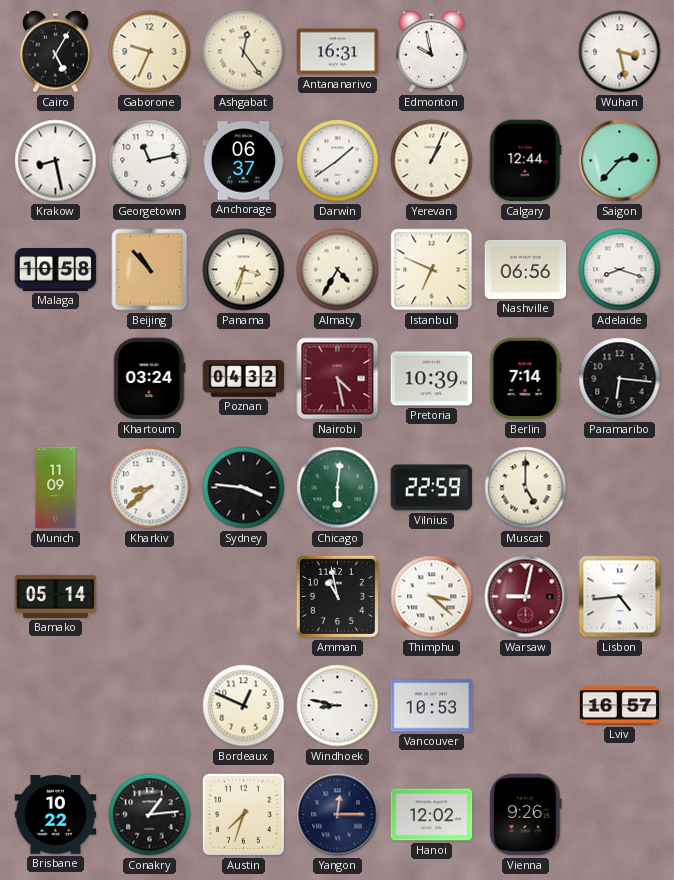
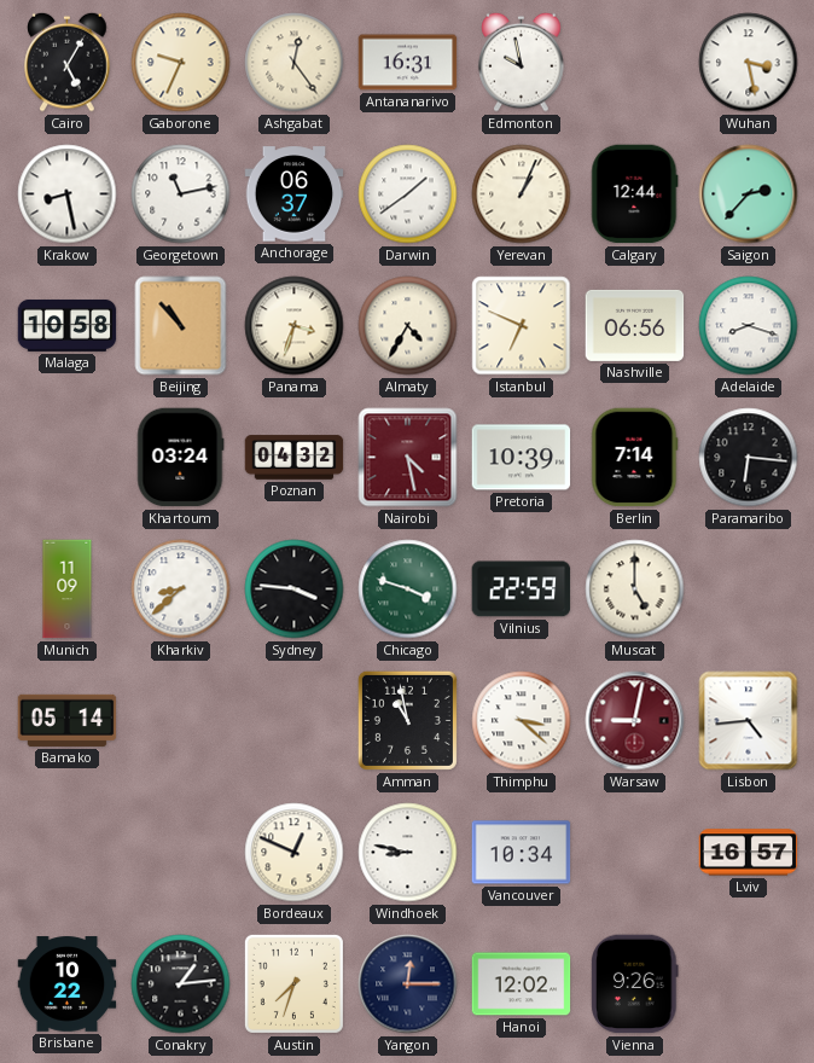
Chicago: 6:01 -> 3:48 (408, 589)
Vancouver: 10:53 -> 10:34 (522, 853)
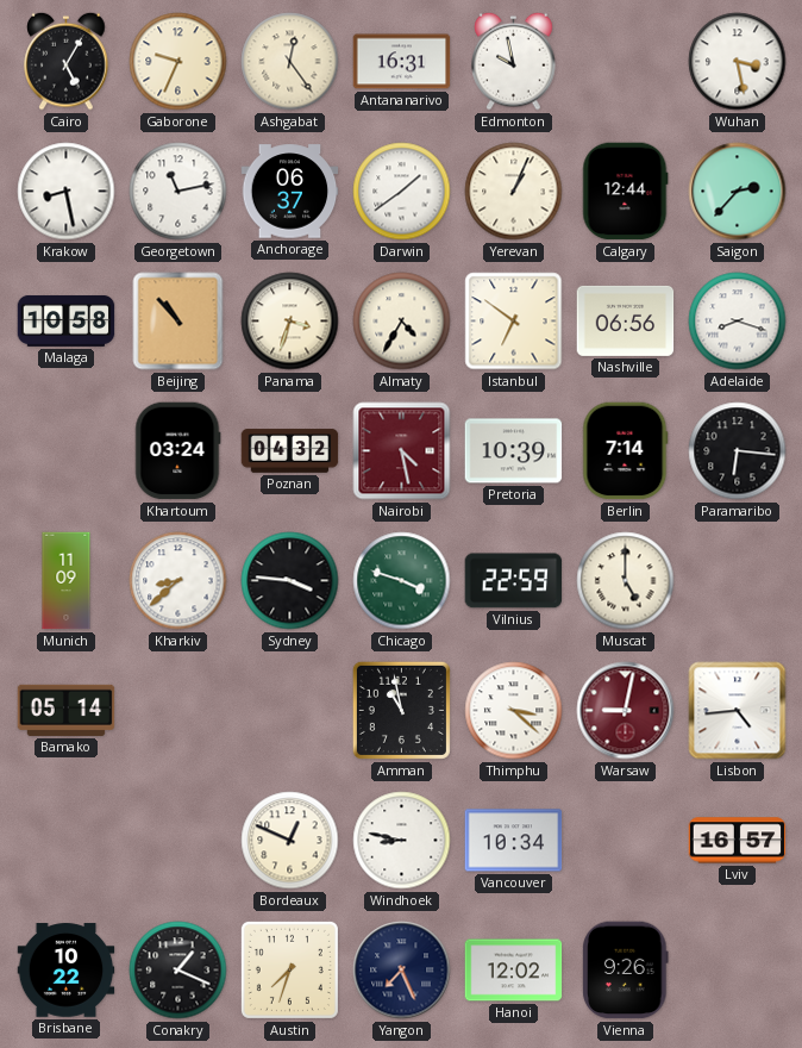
Istanbul: 6:49 -> 6:51 (514, 322)
Conakry: 1:14 -> 1:19 (178, 971)
Yangon: 12:15 -> 7:26 (402, 971)
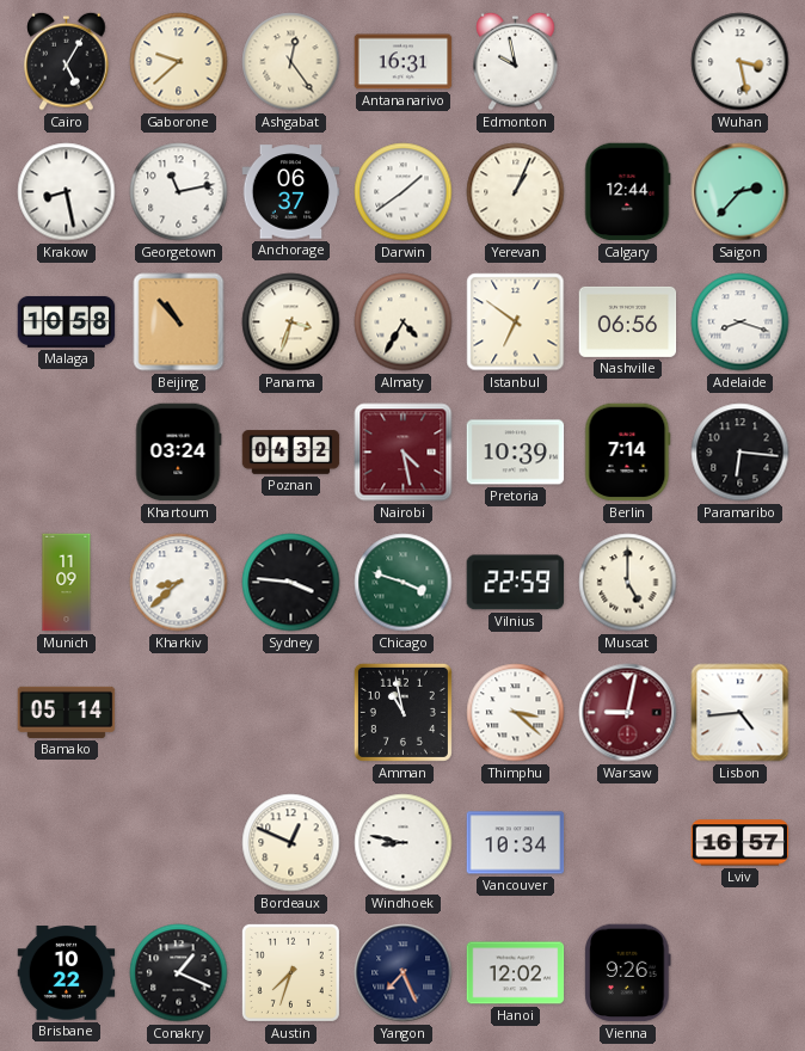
Gaborone: 9:34 -> 9:38 (179, 62)
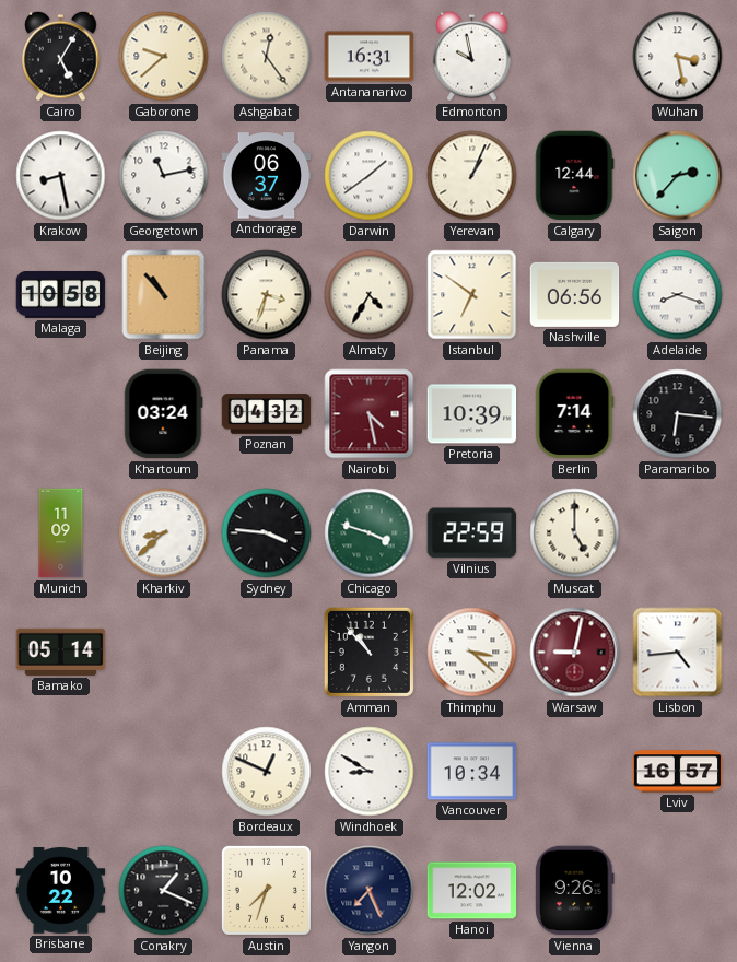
Amman: 10:58 -> 10:53 (368, 652)
Windhoek: 8:47 -> 8:50 (370, 772)
